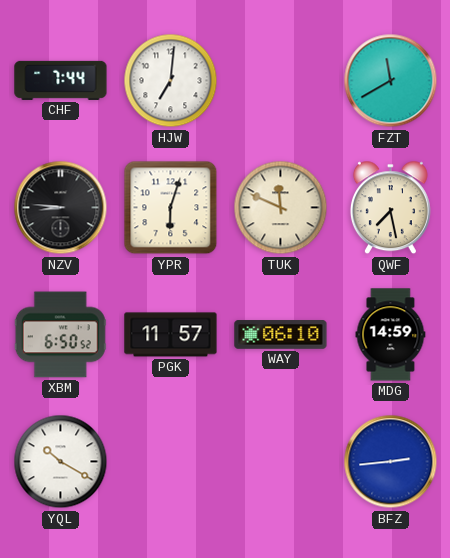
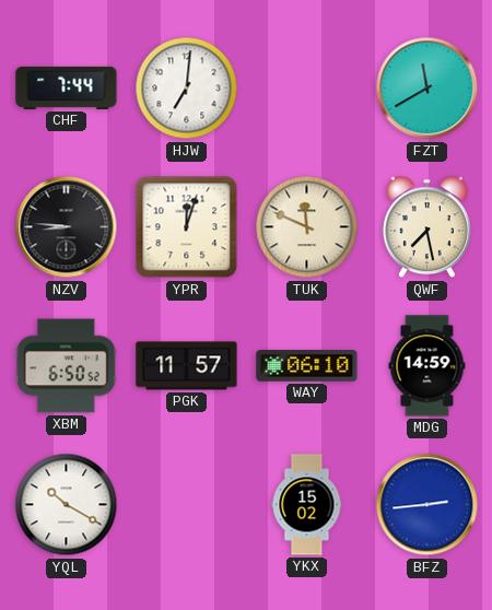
YPR: 6:03 -> 12:03 (187, 227)
YKX: none -> 15:02 (307, 505)
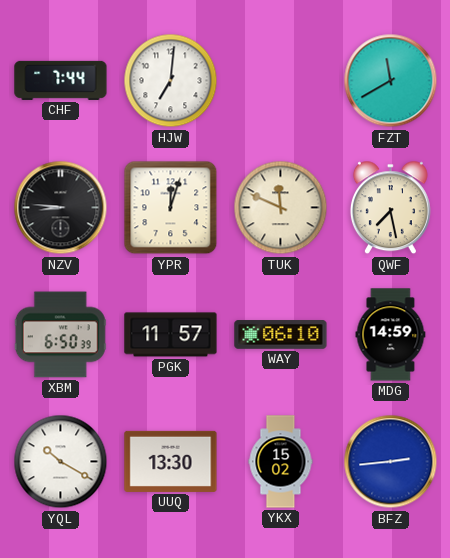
XBM: 6:50:52 -> 6:50:39 (60, 335)
UUQ: none -> 13:30 (171, 461)
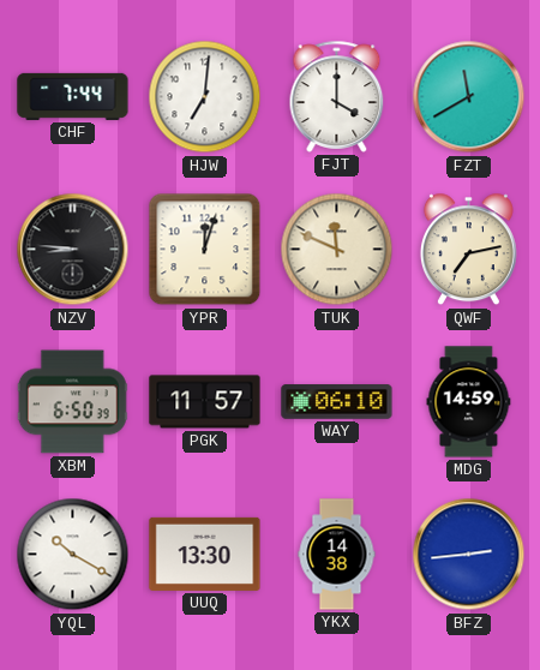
FJT: none -> 4:00 (337, 96)
QWF: 7:28 -> 7:13 (468, 250)
YKX: 15:02 -> 14:38 (337, 555)
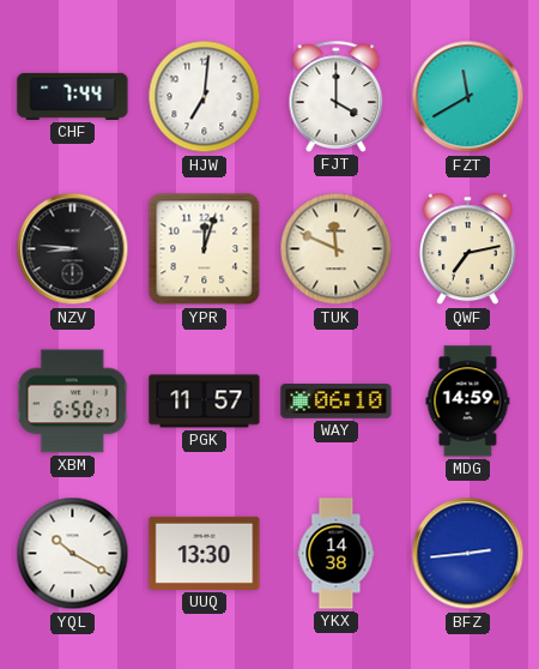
XBM: 6:50:39 -> 6:50:27 (72, 402)
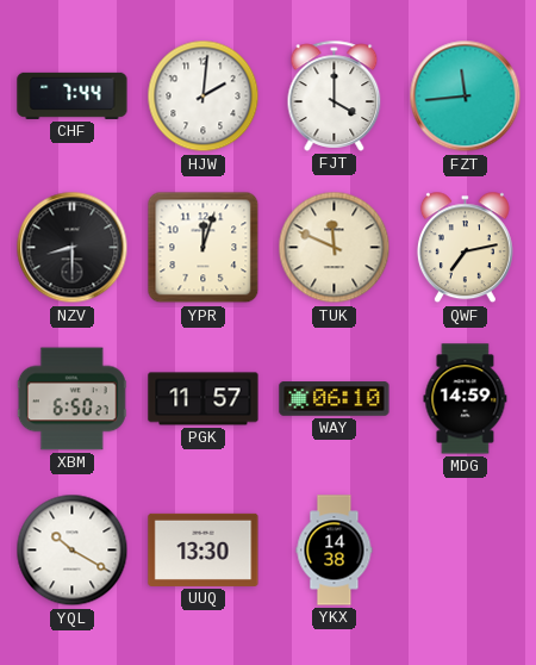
HJW: 7:01 -> 2:01 (204, 97)
FZT: 11:40 -> 11:44 (466, 97)
NZV: 8:46 -> 8:30 (73, 248)
BFZ: 2:44 -> none (468, 554)
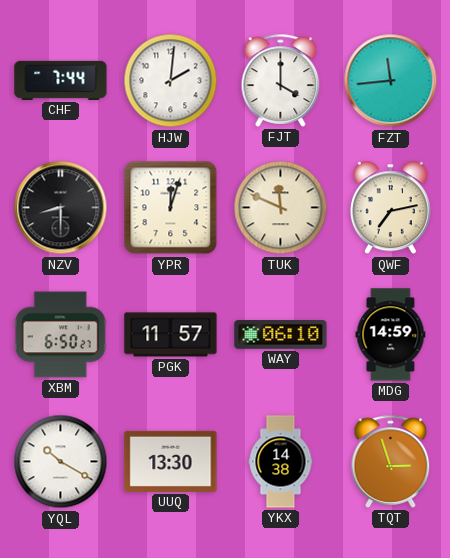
TQT: none -> 2:57 (391, 461)
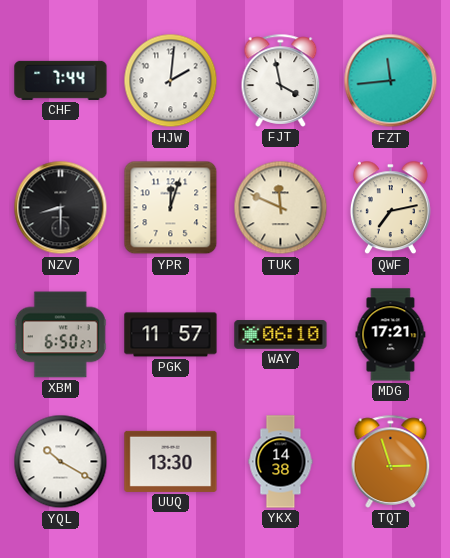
FJT: 4:00 -> 3:58 (281, 80)
MDG: 14:59 -> 17:21 (391, 335)
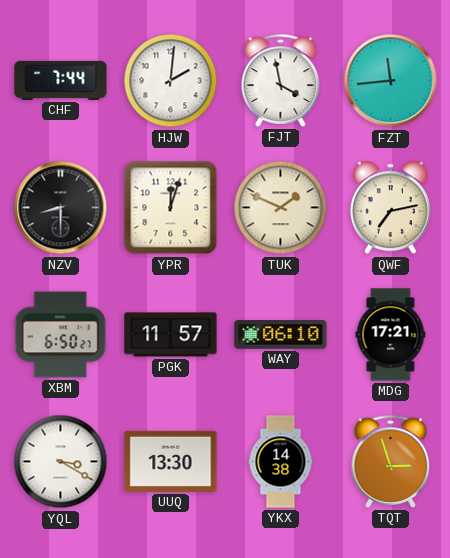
TUK: 11:49 -> 1:49 (281, 208)
YQL: 10:20 -> 3:20 (61, 462)
